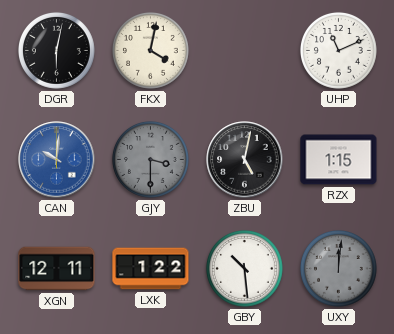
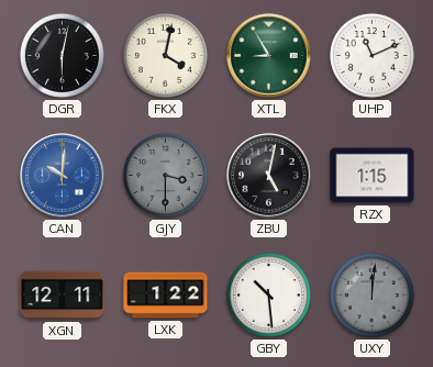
XTL: none -> 8:55 (269, 56)
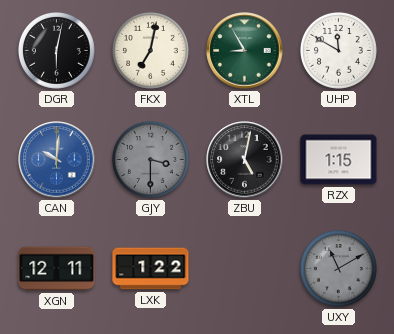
FKX: 4:02 -> 7:02 (150, 50)
UHP: 11:11 -> 11:50 (338, 50)
GBY: 10:29 -> none (268, 294)
UXY: 12:01 -> 11:10 (338, 268)
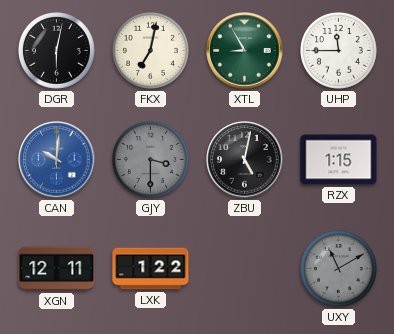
UHP: 11:50 -> 11:45 (338, 50)
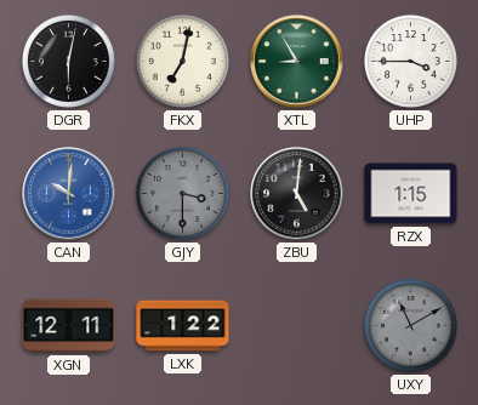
UHP: 11:45 -> 3:45 (410, 61)
ZBU: 5:02 -> 5:01 (297, 194)
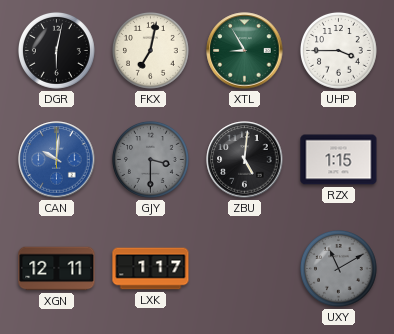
LXK: 1:22 -> 1:17 (151, 269)
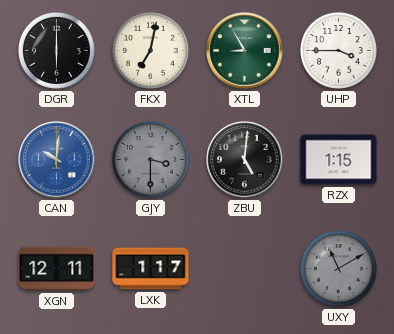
DGR: 6:02 -> 6:00 (56, 50)
